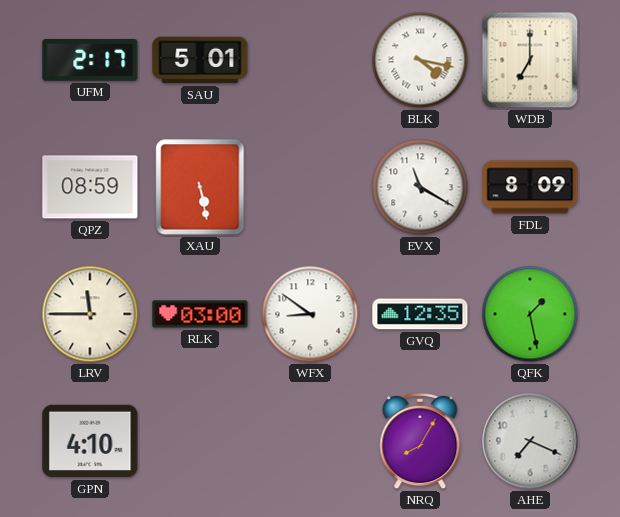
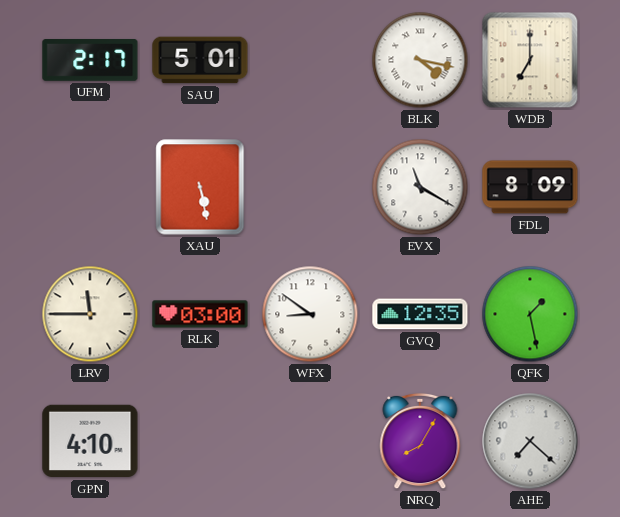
QPZ: 08:59 -> none (90, 187)
AHE: 7:19 -> 7:22 (530, 441)
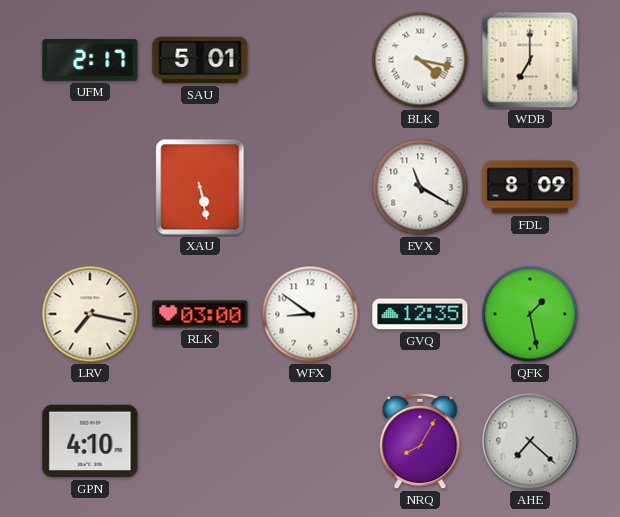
LRV: 11:45 -> 7:17 (90, 314)
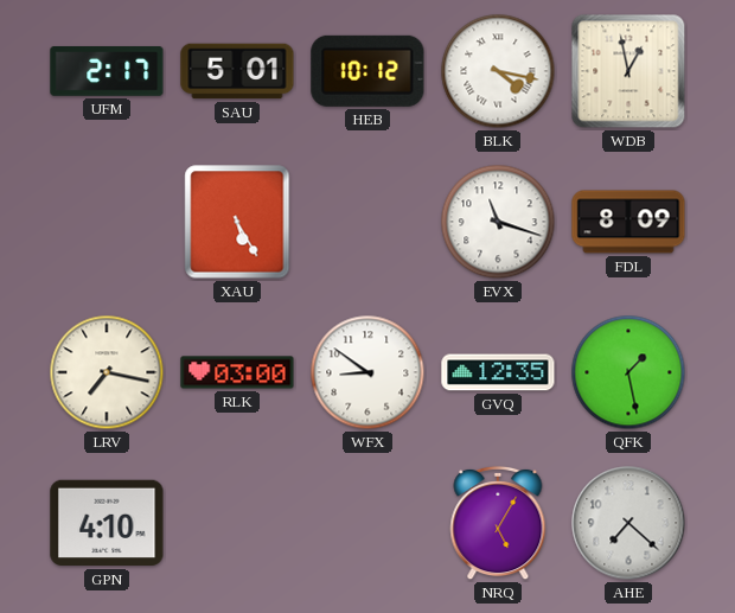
HEB: none -> 10:12 (367, 71)
WDB: 7:00 -> 12:58 (628, 71)
XAU: 5:28 -> 5:25 (237, 222)
EVX: 11:20 -> 11:18 (498, 222)
NRQ: 8:05 -> 5:05 (498, 523)
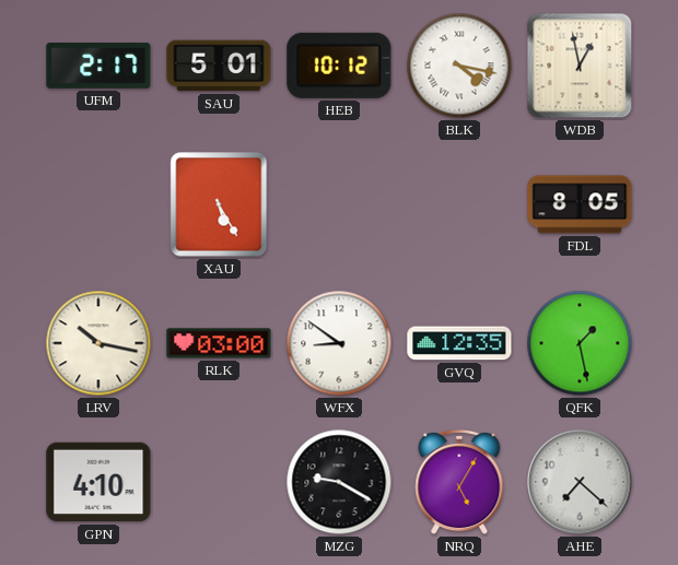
EVX: 11:18 -> none (498, 222)
FDL: 8:09 -> 8:05 (580, 204)
LRV: 7:17 -> 10:17 (98, 343)
MZG: none -> 9:20 (339, 482)
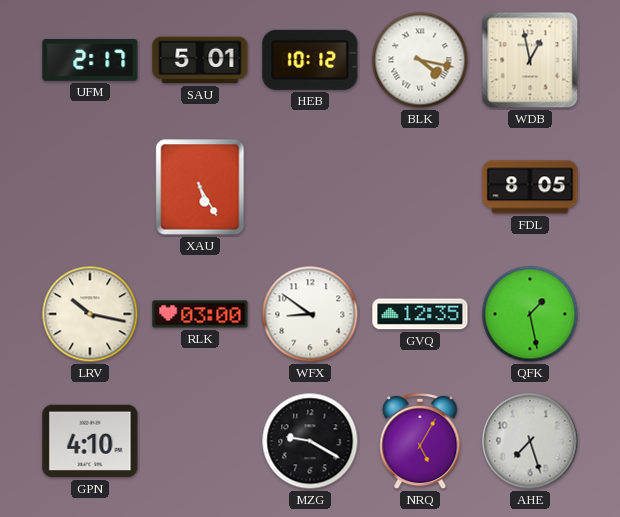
AHE: 7:22 -> 7:27 (530, 441)
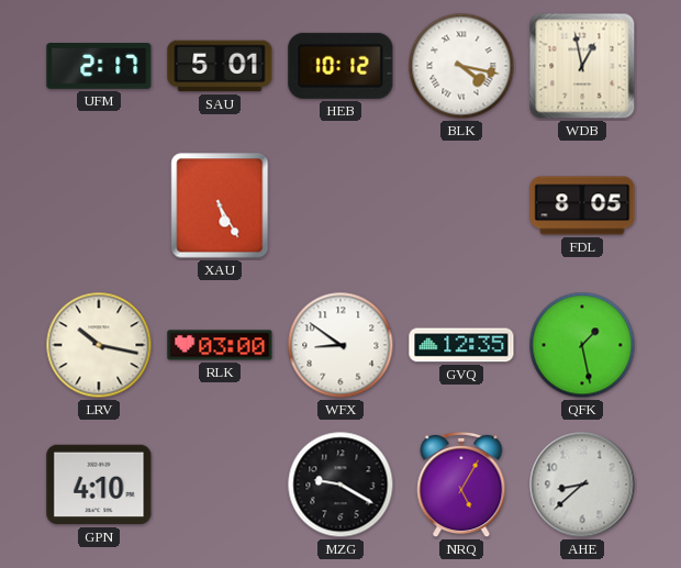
AHE: 7:27 -> 8:38 (582, 485)
